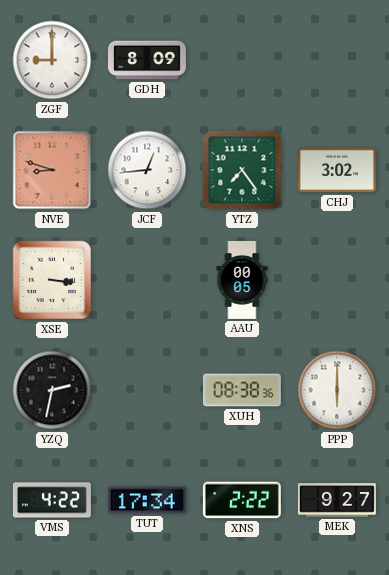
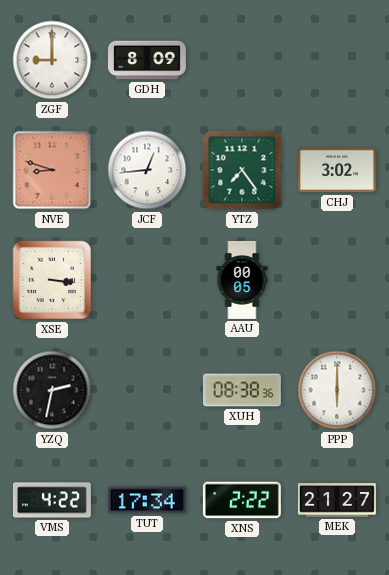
MEK: 9:27 -> 21:27 (337, 500)
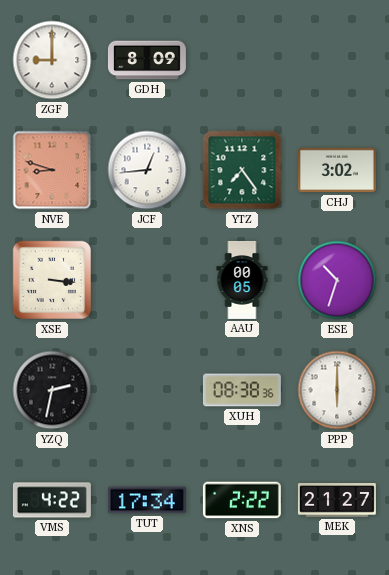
ESE: none -> 10:33 (337, 280)
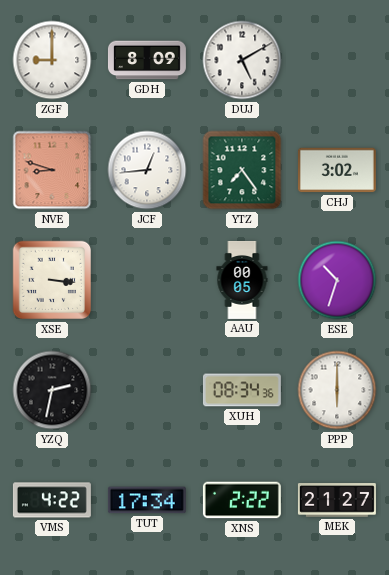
DUJ: none -> 5:10 (242, 60)
XUH: 08:38 -> 08:34 (242, 390)
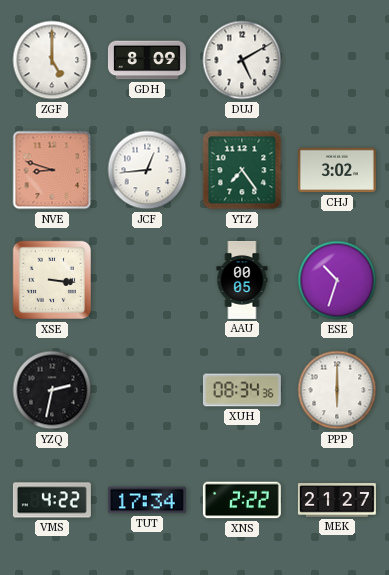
ZGF: 9:00 -> 5:00 (52, 60)
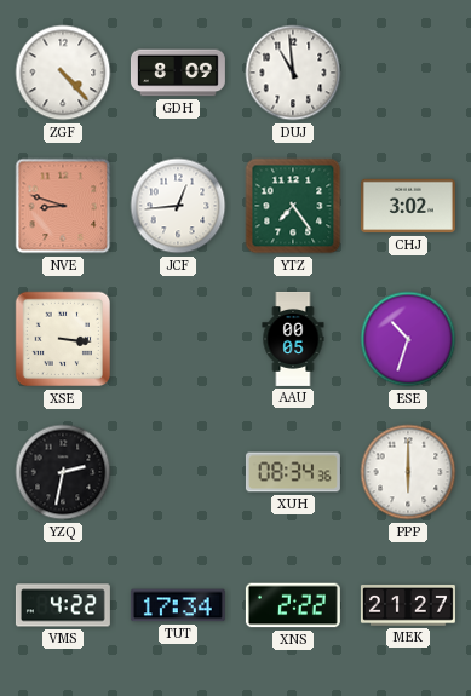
ZGF: 5:00 -> 4:23 (63, 73)
DUJ: 5:10 -> 10:59 (293, 73)
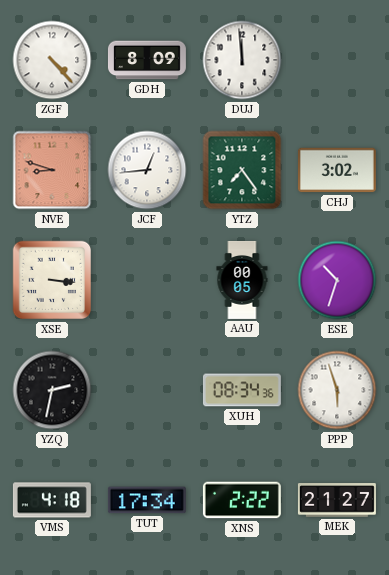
DUJ: 10:59 -> 11:59 (242, 60)
PPP: 6:00 -> 5:57 (337, 390)
VMS: 4:22 -> 4:18 (52, 500)
